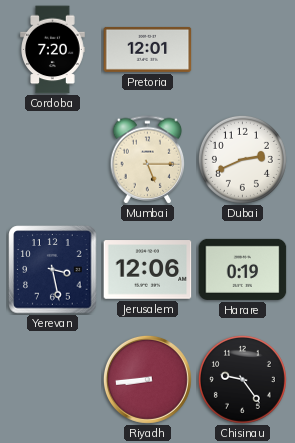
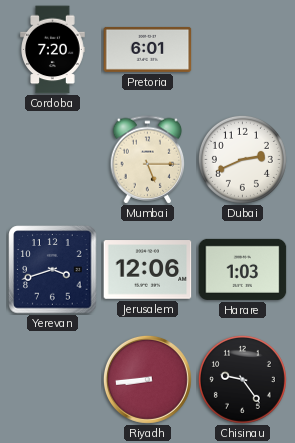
Pretoria: 12:01 -> 6:01 (148, 49)
Yerevan: 3:28 -> 3:42 (53, 270)
Harare: 0:19 -> 1:03 (243, 269)
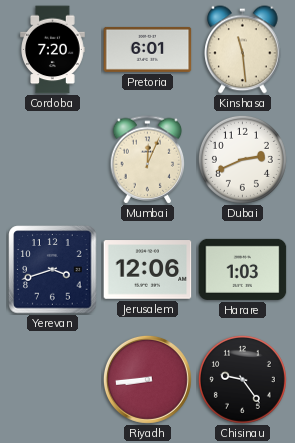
Kinshasa: none -> 11:29 (243, 50)
Mumbai: 5:15 -> 12:04 (148, 160)
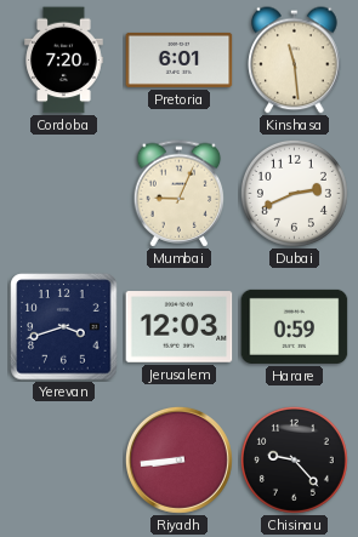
Mumbai: 12:04 -> 9:04 (180, 194)
Jerusalem: 12:06 -> 12:03 (180, 327)
Harare: 1:03 -> 0:59 (295, 326)
Chisinau: 9:24 -> 9:23 (294, 459)
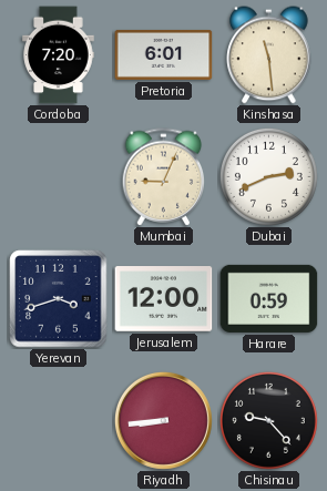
Jerusalem: 12:03 -> 12:00 (164, 299)
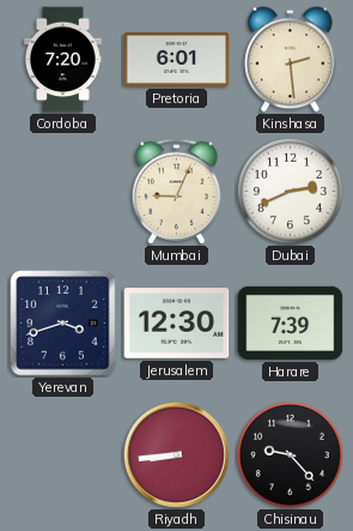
Kinshasa: 11:29 -> 2:29 (291, 60)
Jerusalem: 12:00 -> 12:30 (177, 324)
Harare: 0:59 -> 7:39 (291, 322)
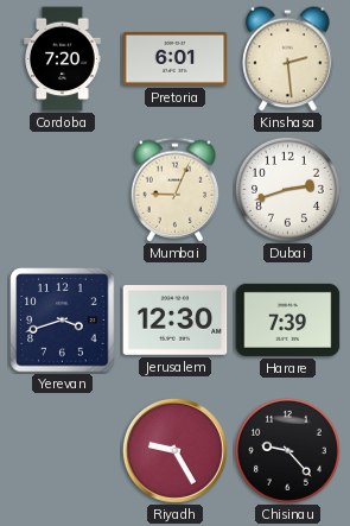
Dubai: 2:41 -> 2:42 (287, 189)
Riyadh: 8:44 -> 9:25 (174, 450)
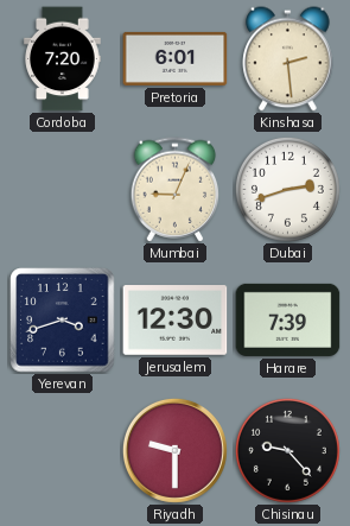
Riyadh: 9:25 -> 9:30 (174, 450)
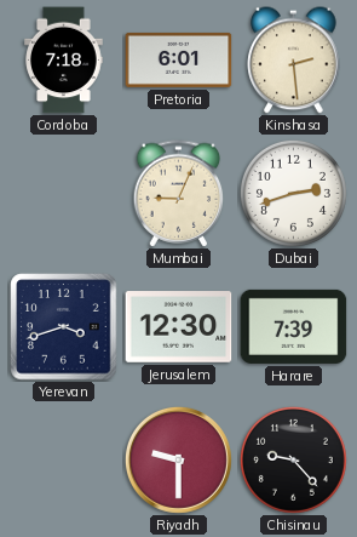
Cordoba: 7:20 -> 7:18 (64, 61)
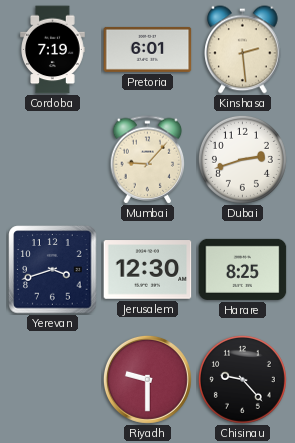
Cordoba: 7:18 -> 7:19 (53, 50)
Mumbai: 9:04 -> 9:07 (148, 160)
Harare: 7:39 -> 8:25 (243, 269)
